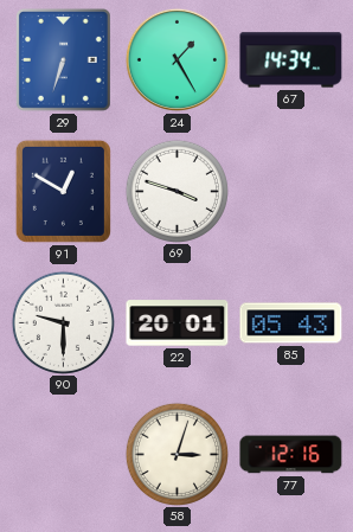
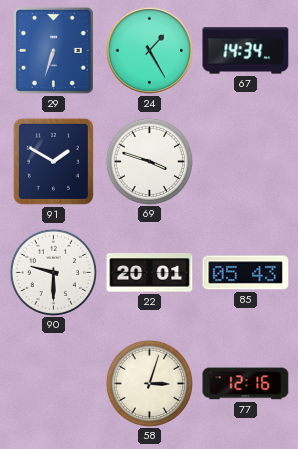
91: 12:50 -> 1:50 (53, 161)
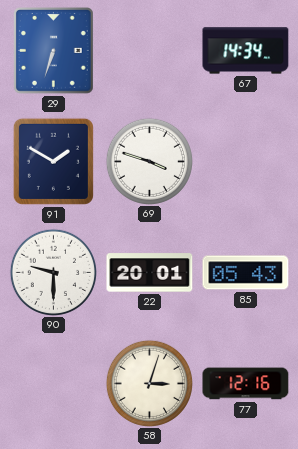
24: 1:25 -> none (149, 50)
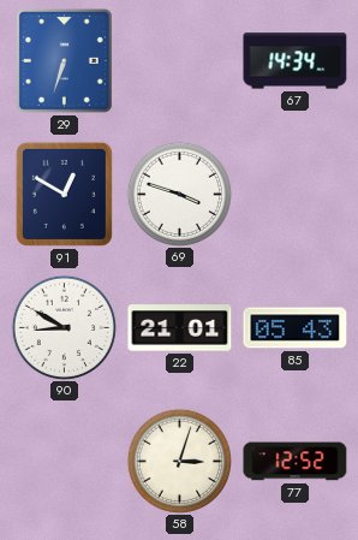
91: 1:50 -> 12:50 (64, 194)
90: 9:30 -> 8:50 (64, 327)
22: 20:01 -> 21:01 (180, 328)
77: 12:16 -> 12:52 (296, 462)
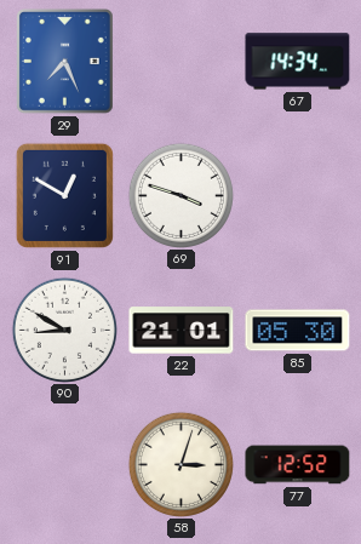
29: 6:33 -> 7:26 (65, 62)
85: 05:43 -> 05:30 (298, 331)
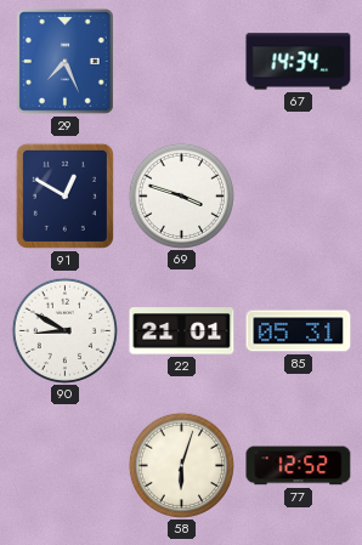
85: 05:30 -> 05:31 (299, 331)
58: 3:03 -> 6:03 (181, 465)
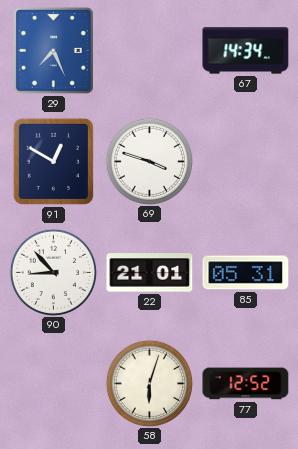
90: 8:50 -> 8:53 (53, 272)
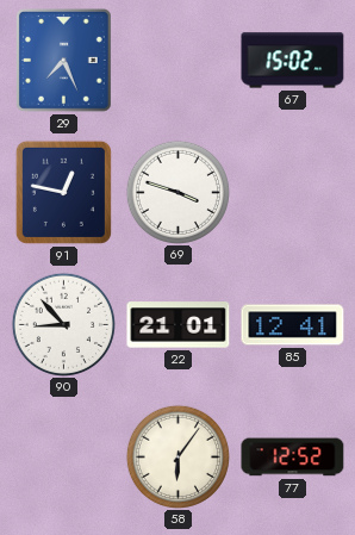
67: 14:34 -> 15:02 (293, 61)
91: 12:50 -> 12:47 (63, 192)
85: 05:31 -> 12:41 (293, 325)
58: 6:03 -> 6:06 (177, 456)
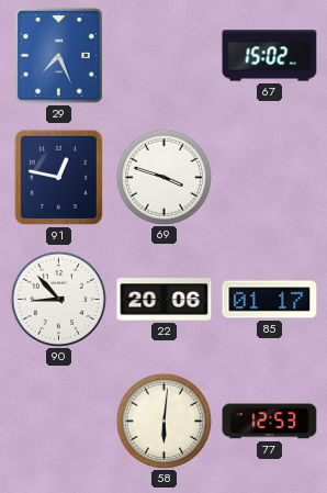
22: 21:01 -> 20:06 (165, 300)
85: 12:41 -> 01:17 (270, 300)
58: 6:06 -> 6:01 (163, 421)
77: 12:52 -> 12:53 (270, 422)
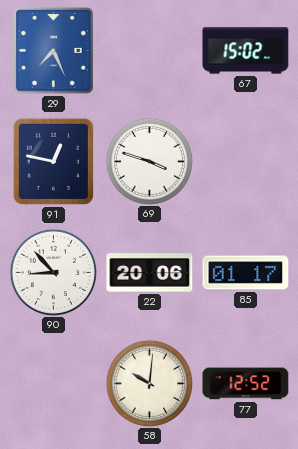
58: 6:01 -> 10:01 (149, 383)
77: 12:53 -> 12:52 (246, 384)
